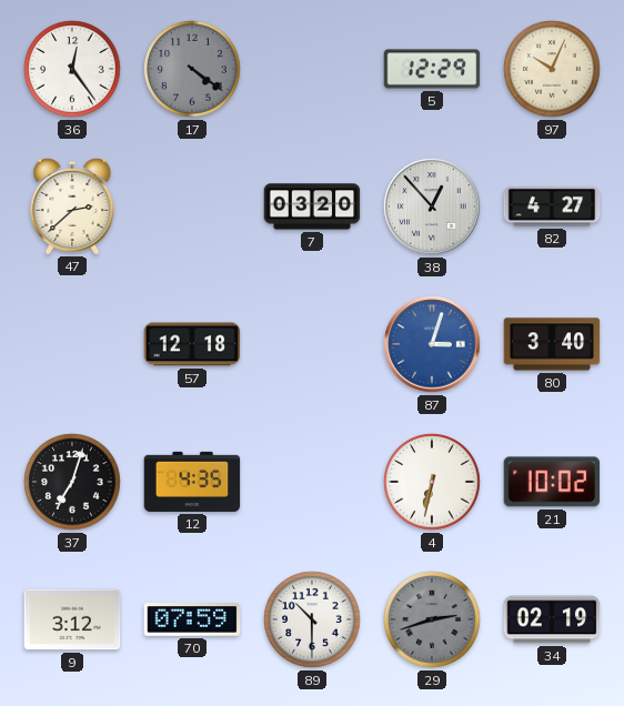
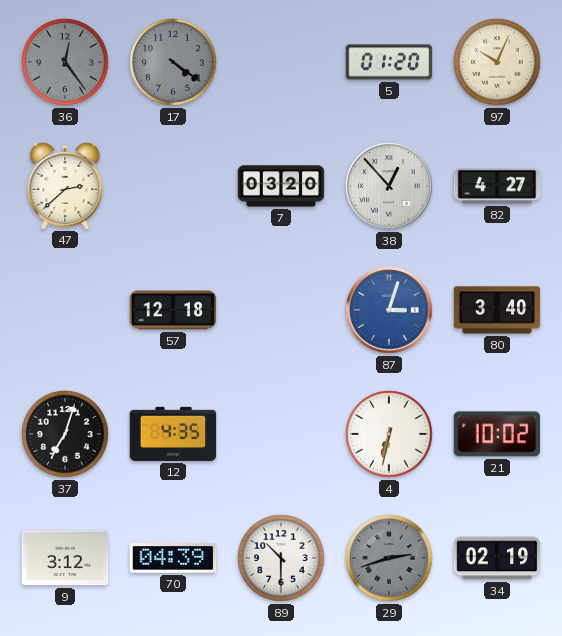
36 dial: white -> grey (65, 62)
5: 12:29 -> 01:20 (389, 62)
70: 07:59 -> 04:39 (173, 558)
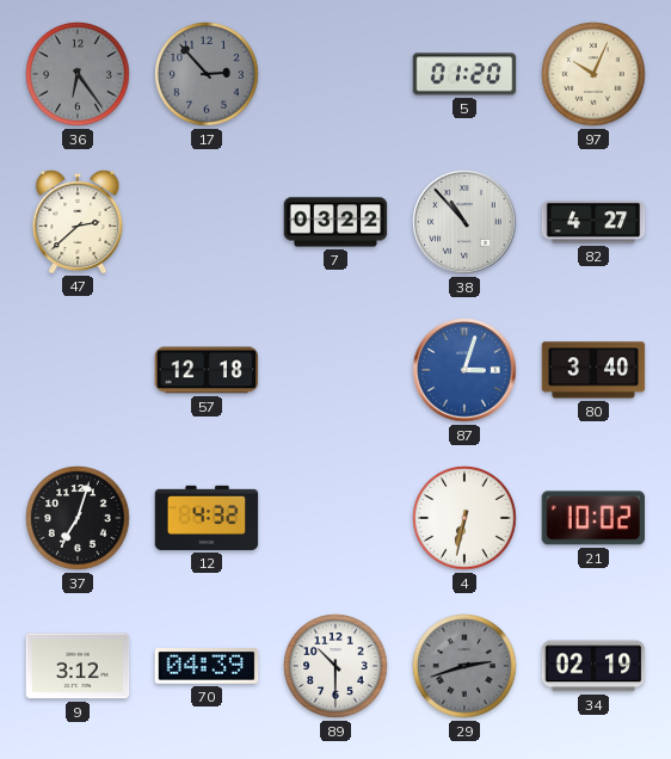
36: 12:24 -> 6:24 (78, 74)
17: 4:21 -> 2:53 (207, 74)
7: 03:20 -> 03:22 (335, 222)
38: 12:53 -> 10:53 (464, 222)
12: 4:35 -> 4:32 (207, 518)
